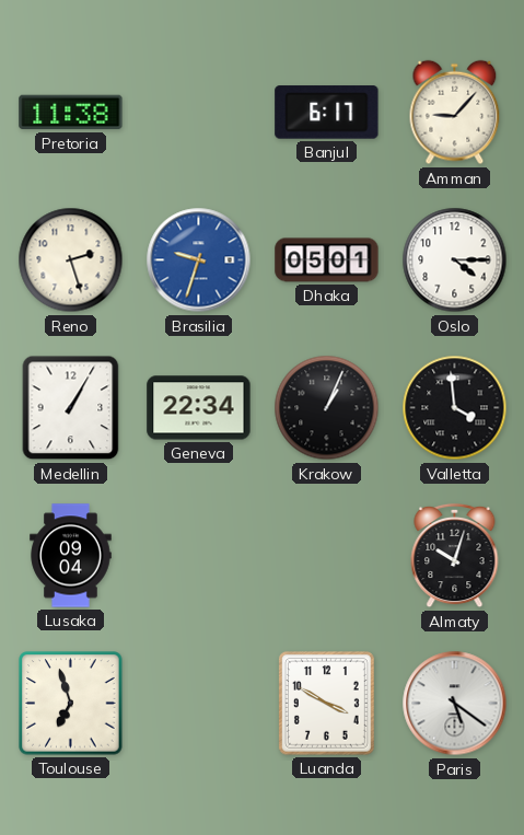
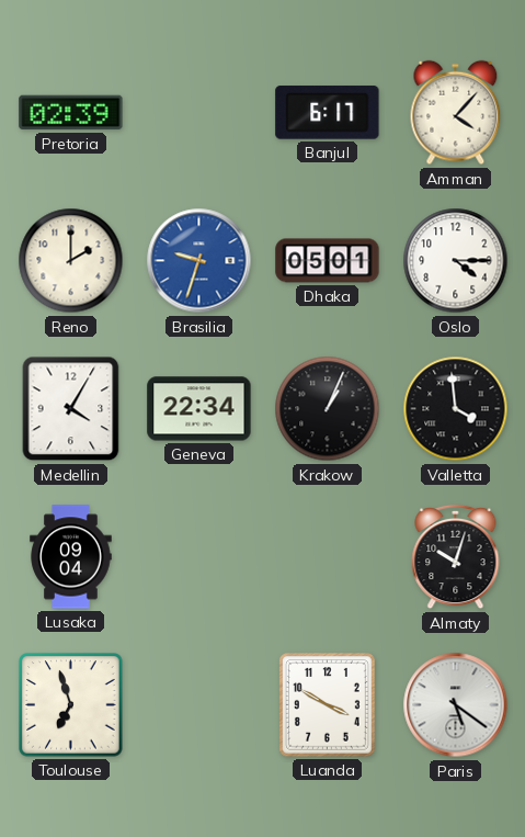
Pretoria: 11:38 -> 02:39 (71, 113)
Amman: 9:07 -> 4:07 (456, 113)
Reno: 2:27 -> 2:00 (71, 261)
Medellin: 1:05 -> 4:05 (71, 409)
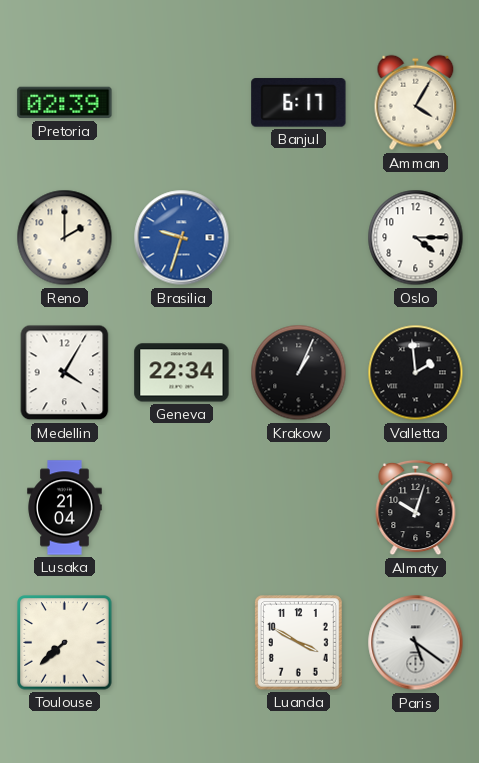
Amman: 4:07 -> 4:05 (416, 103)
Dhaka: 05:01 -> none (328, 261)
Valletta: 3:59 -> 1:59 (416, 373)
Lusaka: 09:04 -> 21:04 (65, 508)
Toulouse: 6:57 -> 7:38 (65, 643)
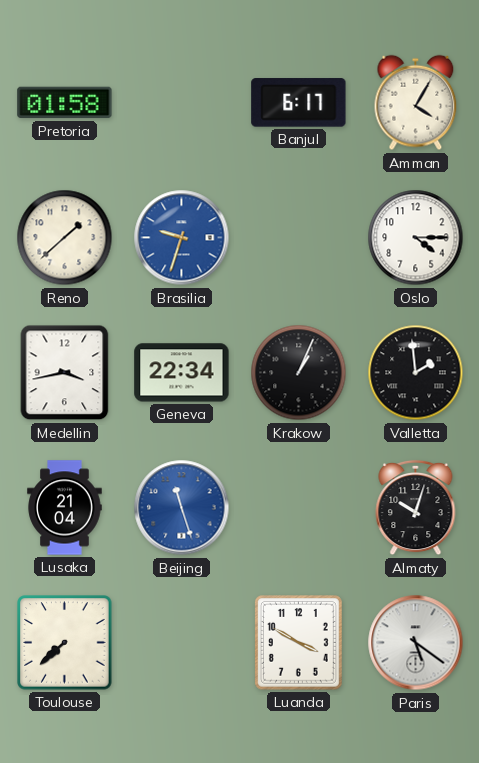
Pretoria: 02:39 -> 01:58 (65, 103)
Reno: 2:00 -> 1:38 (65, 238)
Medellin: 4:05 -> 3:43 (65, 373)
Beijing: none -> 11:27 (182, 508)
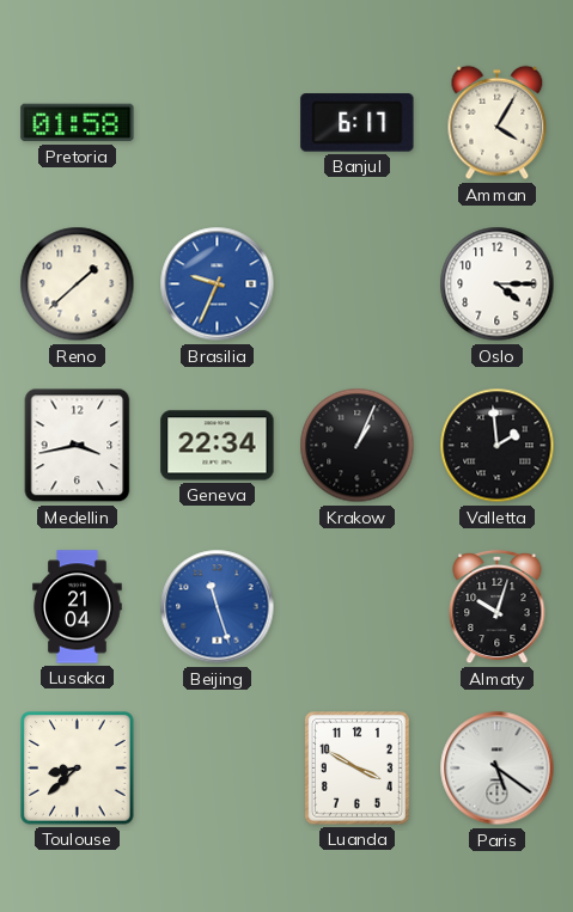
Brasilia: 9:33 -> 9:34 (218, 284)
Toulouse: 7:38 -> 8:38 (78, 769)
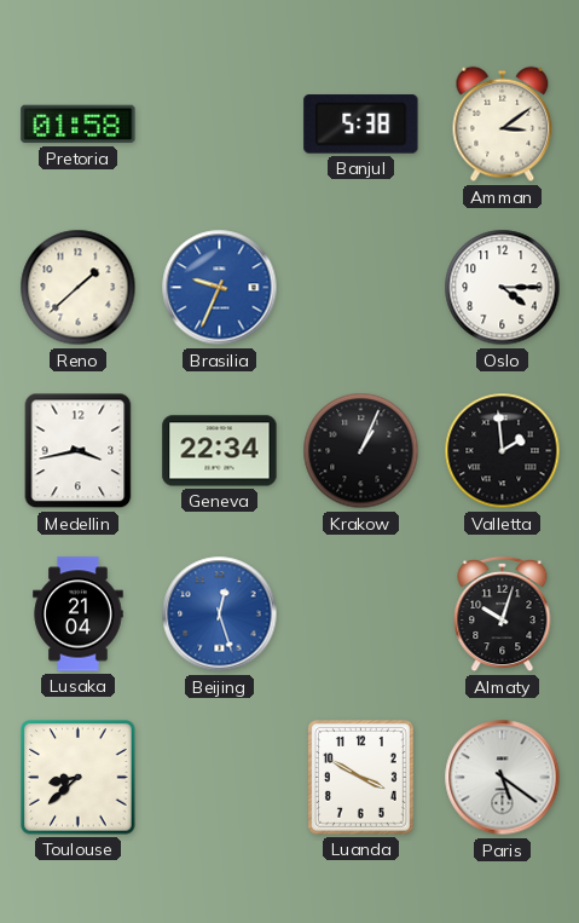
Banjul: 6:17 -> 5:38 (361, 125)
Amman: 4:05 -> 3:09 (503, 125)
Beijing: 11:27 -> 12:27 (220, 615)
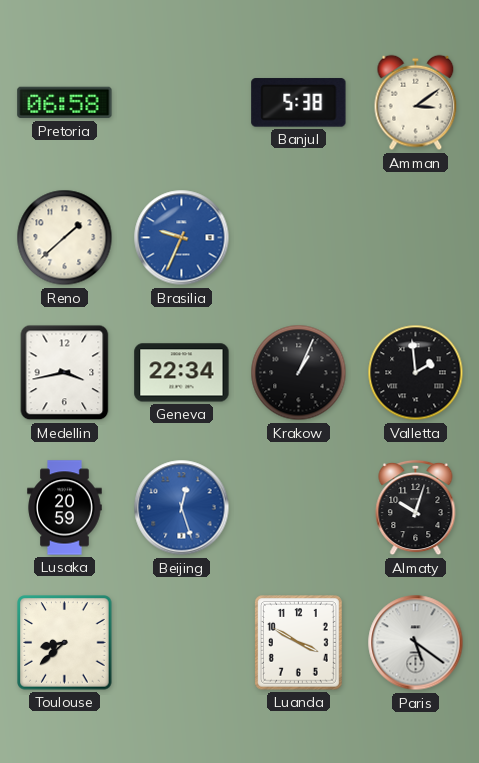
Pretoria: 01:58 -> 06:58 (65, 103)
Oslo: 4:15 -> none (503, 288)
Lusaka: 21:04 -> 20:59 (65, 508)
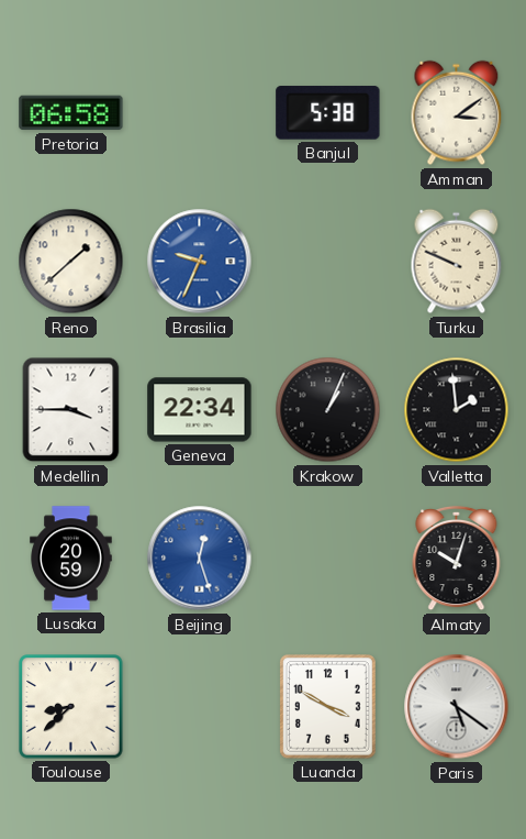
Turku: none -> 9:49 (457, 262)
Medellin: 3:43 -> 3:45 (71, 410)
